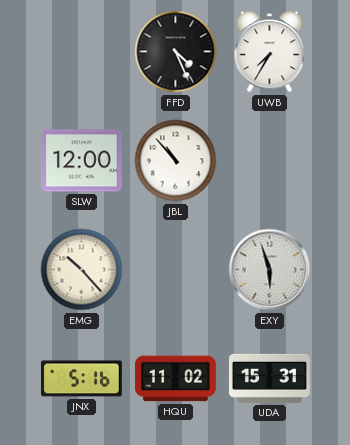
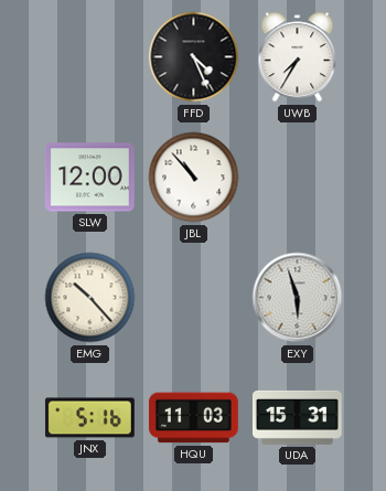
HQU: 11:02 -> 11:03 (193, 418)
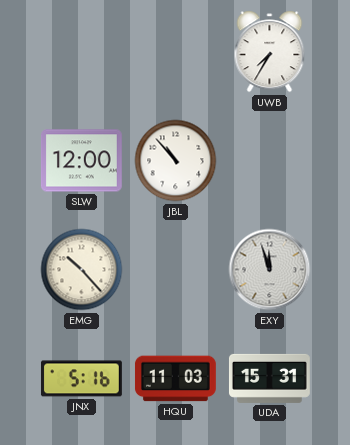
FFD: 4:26 -> none (194, 57)
EXY: 5:57 -> 11:57 (270, 270)
